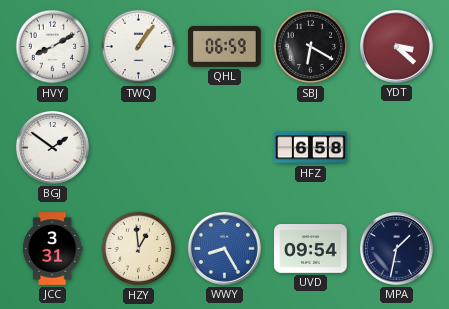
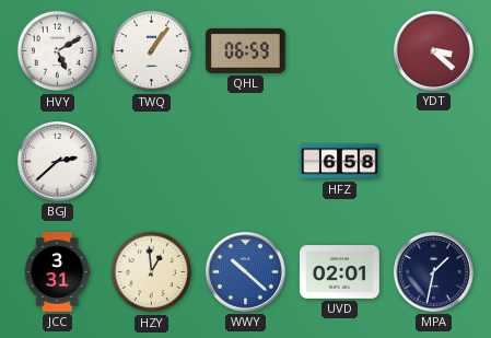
HVY: 8:10 -> 5:10 (58, 51)
SBJ: 6:20 -> none (311, 47)
BGJ: 1:51 -> 2:38 (57, 161)
WWY: 8:25 -> 10:22 (245, 271)
UVD: 09:54 -> 02:01 (340, 272)
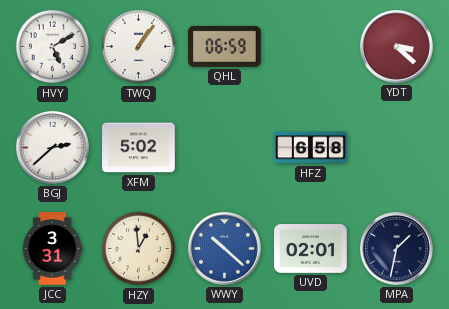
XFM: none -> 5:02 (139, 148)
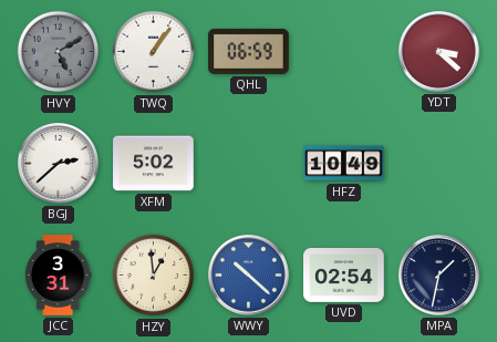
HVY dial: white -> grey (59, 52)
HFZ: 6:58 -> 10:49 (344, 164)
UVD: 02:01 -> 02:54 (344, 276)
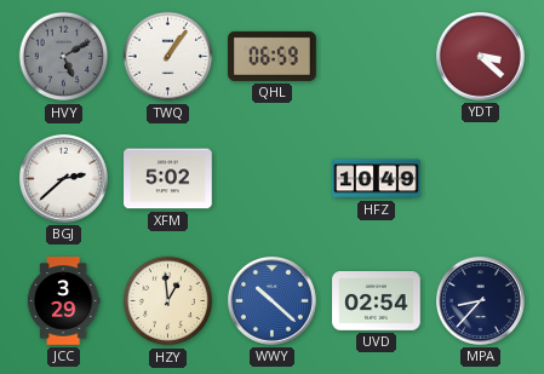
JCC: 3:31 -> 3:29 (63, 301)
MPA: 1:32 -> 8:37 (480, 300)
